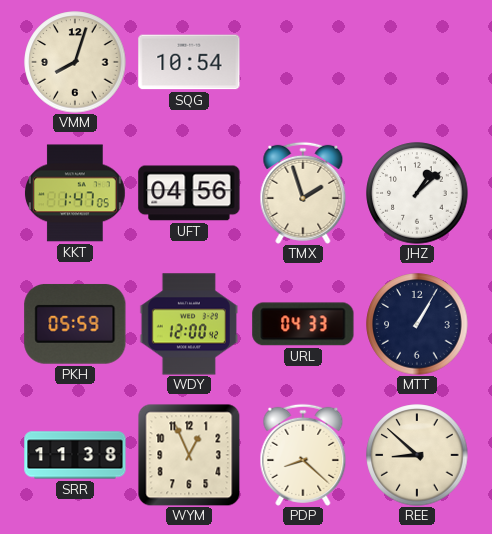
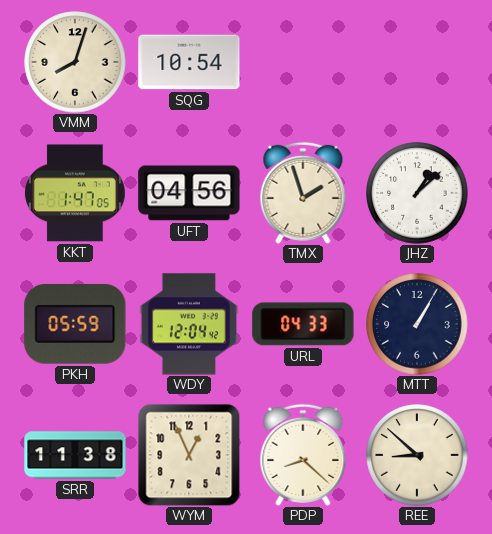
WDY: 12:00 -> 12:04 (189, 324)
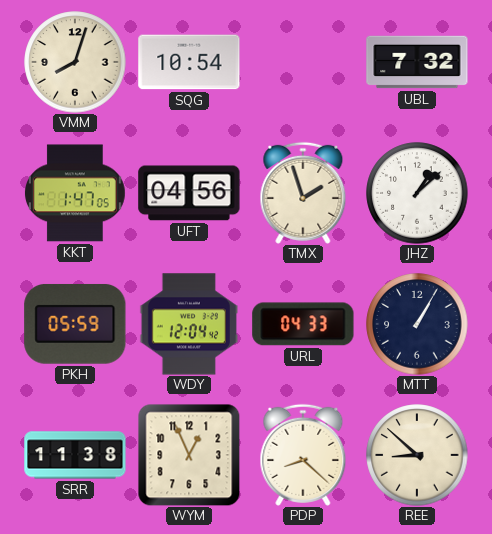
UBL: none -> 7:32 (417, 62)
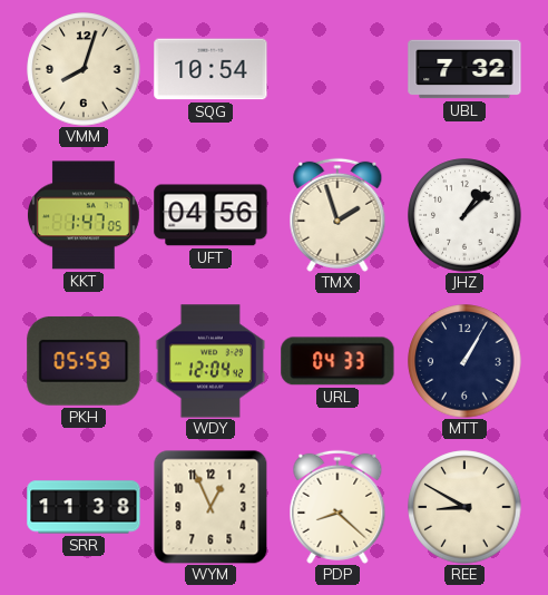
REE: 8:52 -> 8:50 (464, 507)
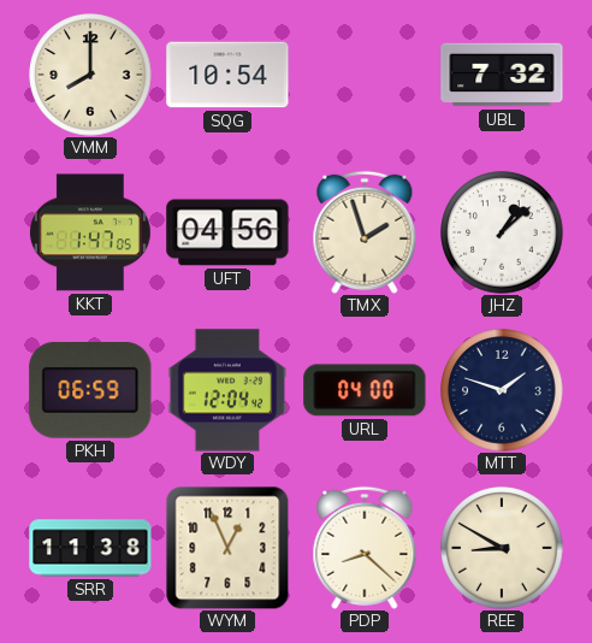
VMM: 8:03 -> 8:00 (90, 75)
PKH: 05:59 -> 06:59 (90, 390)
URL: 04:33 -> 04:00 (365, 390)
MTT: 1:05 -> 1:48 (502, 390)
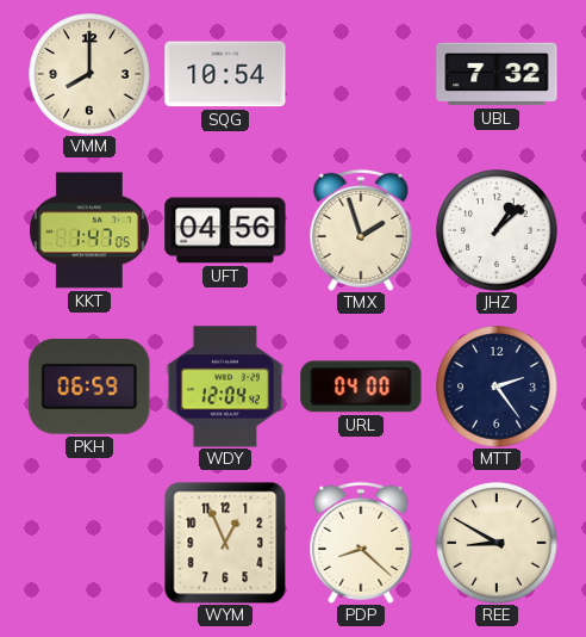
MTT: 1:48 -> 2:24 (497, 386)
SRR: 11:38 -> none (90, 548)
